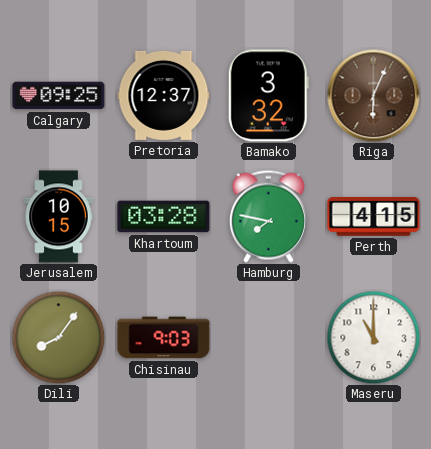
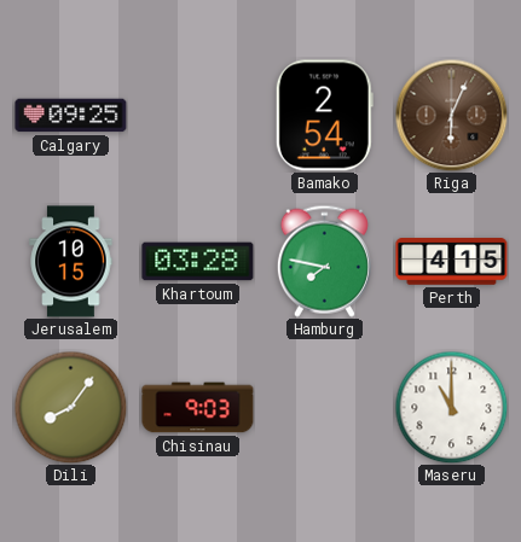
Pretoria: 12:37 -> none (164, 95)
Bamako: 3:32 -> 2:54 (324, 116)
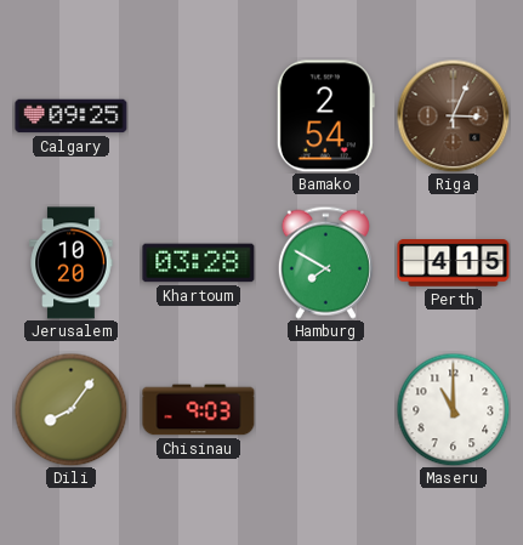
Riga: 6:04 -> 3:04 (453, 115)
Jerusalem: 10:15 -> 10:20 (72, 263)
Hamburg: 7:47 -> 7:50 (325, 262)
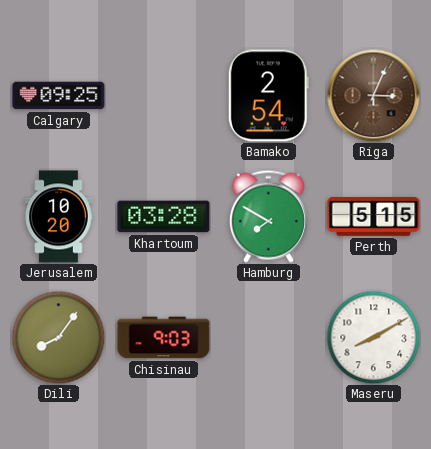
Perth: 4:15 -> 5:15 (374, 217)
Maseru: 11:00 -> 8:10 (373, 337)
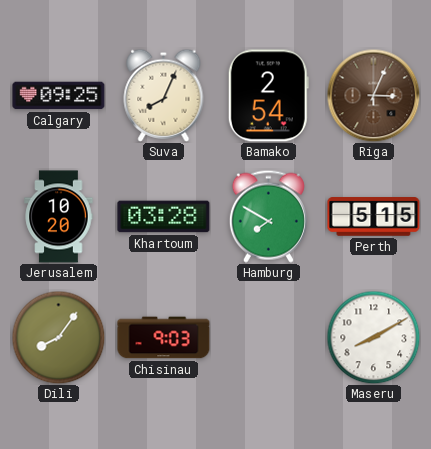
Suva: none -> 8:04 (164, 95)
